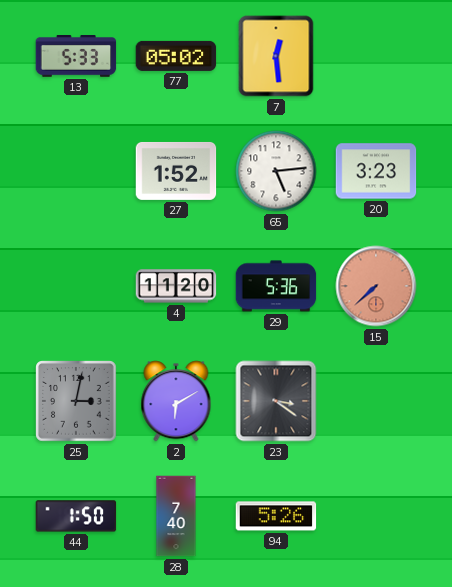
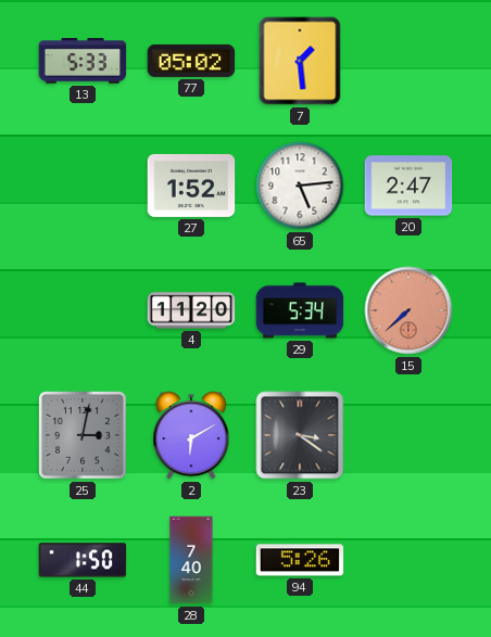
7: 12:29 -> 1:29 (300, 61)
20: 3:23 -> 2:47 (408, 186)
29: 5:36 -> 5:34 (300, 310)
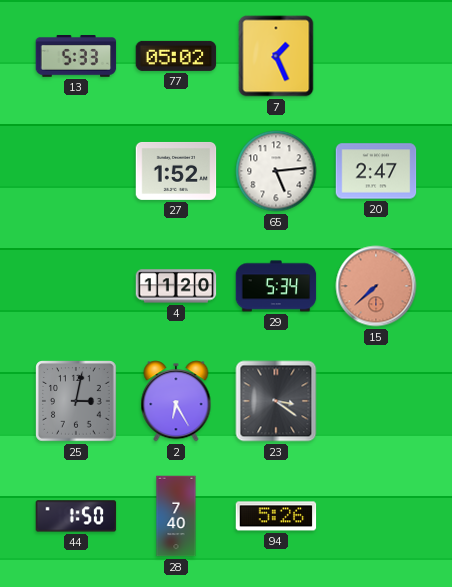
7: 1:29 -> 1:26 (276, 56)
2: 6:10 -> 6:25 (176, 401)
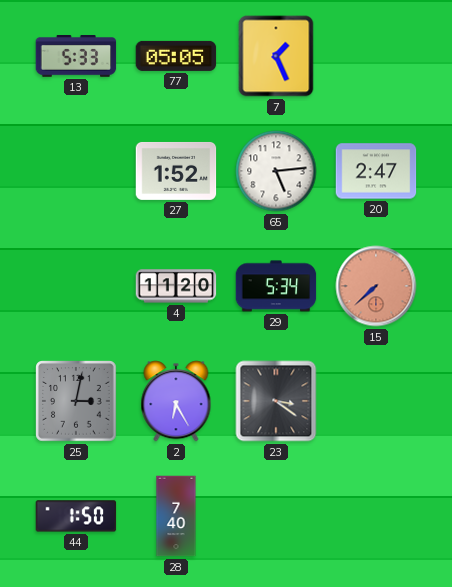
77: 05:02 -> 05:05 (176, 56)
94: 5:26 -> none (276, 516)
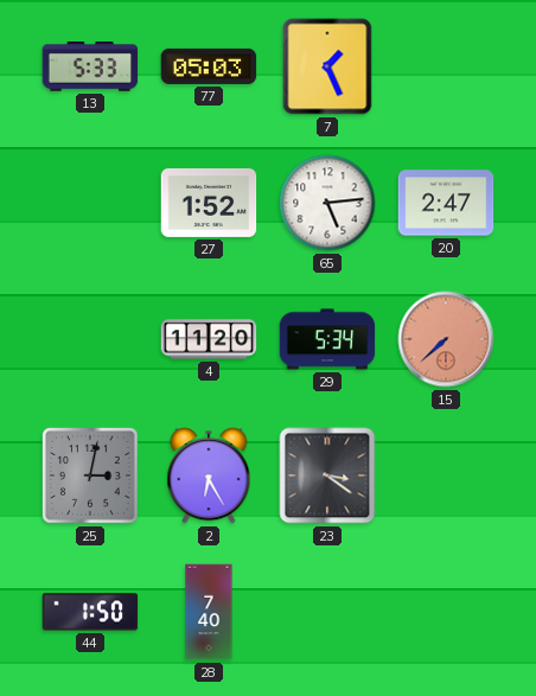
77: 05:05 -> 05:03 (209, 66)
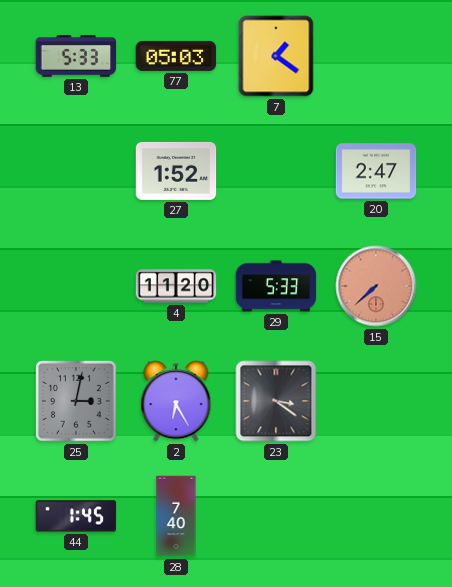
7: 1:26 -> 1:21 (276, 56)
65: 5:14 -> none (327, 203)
29: 5:34 -> 5:33 (276, 286)
44: 1:50 -> 1:45 (76, 516)
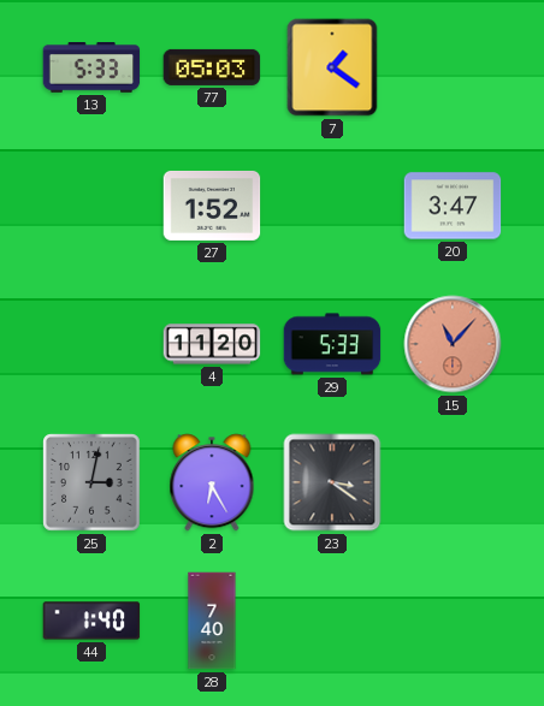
20: 2:47 -> 3:47 (453, 206)
15: 7:38 -> 11:07 (453, 344)
44: 1:45 -> 1:40 (91, 621)
